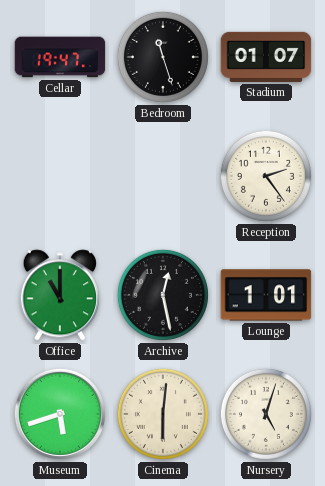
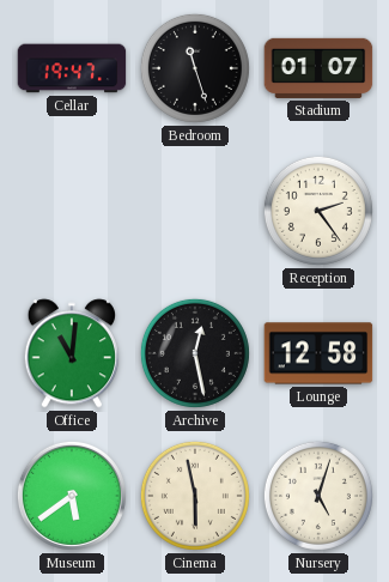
Office: 11:00 -> 11:01 (71, 353)
Lounge: 1:01 -> 12:58 (318, 353)
Museum: 5:42 -> 5:39 (72, 496)
Cinema: 6:01 -> 5:58 (195, 496)
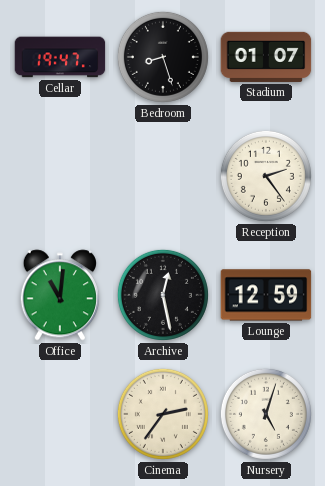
Bedroom: 11:27 -> 8:27 (163, 57)
Lounge: 12:58 -> 12:59 (266, 295)
Museum: 5:39 -> none (72, 496)
Cinema: 5:58 -> 2:36 (163, 414)
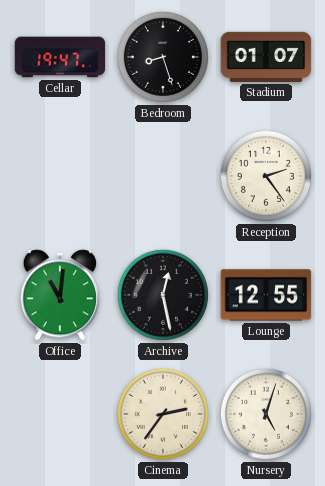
Lounge: 12:59 -> 12:55 (266, 295)
